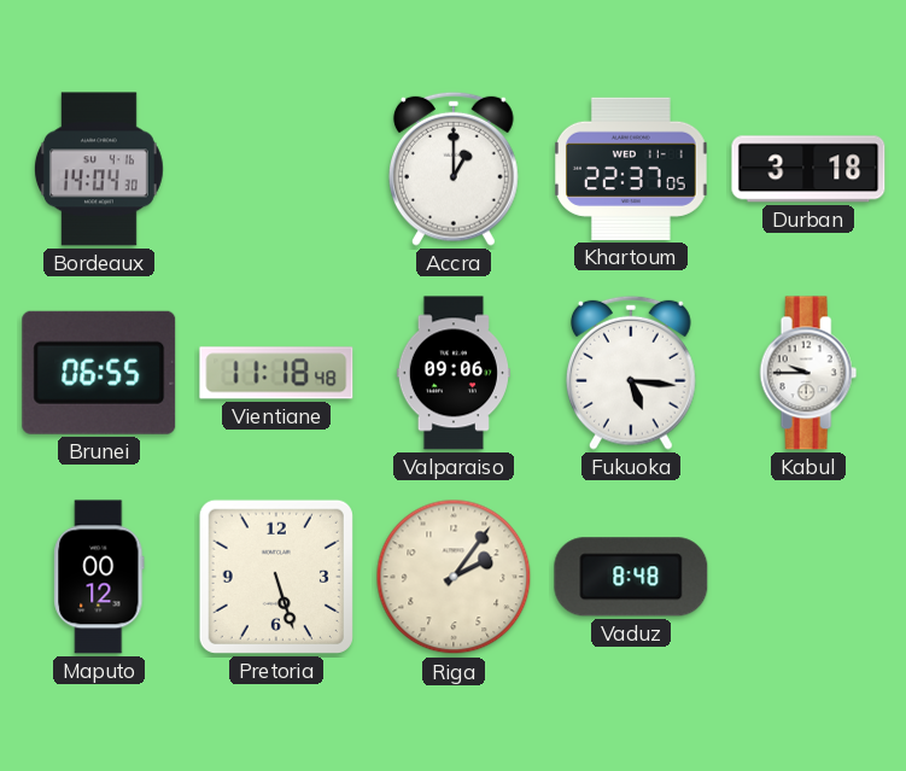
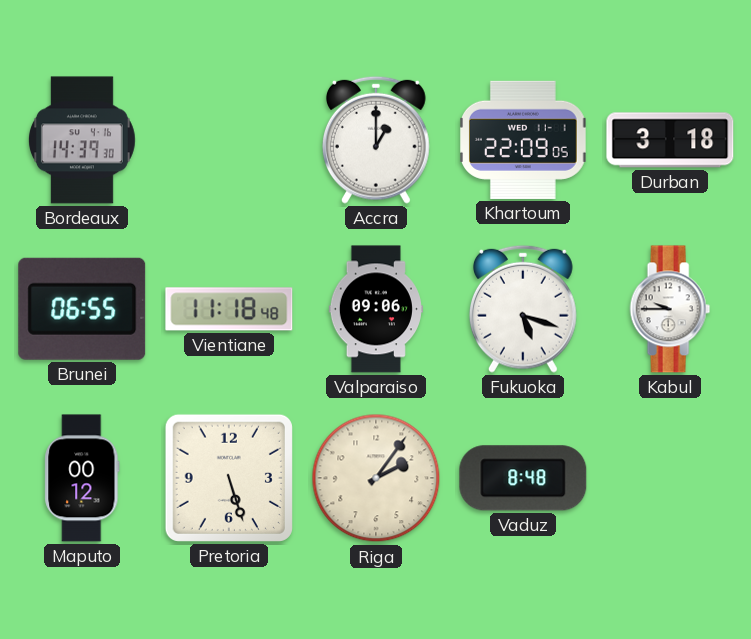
Bordeaux: 14:04 -> 14:39 (82, 140)
Khartoum: 22:37 -> 22:09 (524, 140)
Fukuoka: 5:16 -> 5:18 (523, 309)
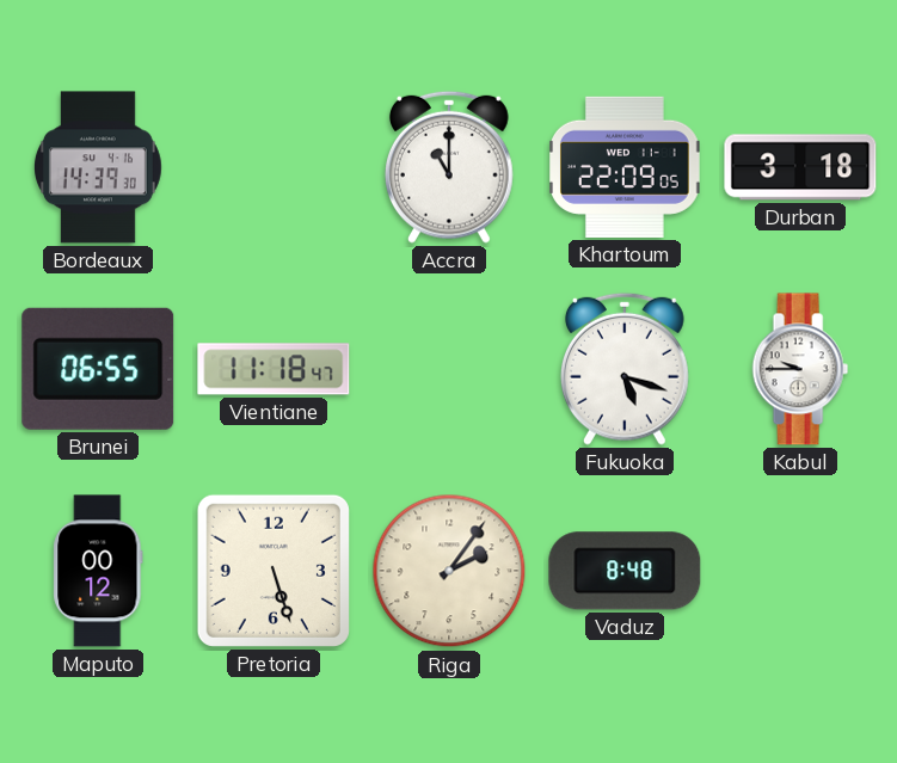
Accra: 1:00 -> 11:00 (449, 167)
Vientiane: 11:18:48 -> 11:18:47 (274, 369)
Valparaiso: 09:06 -> none (376, 309)
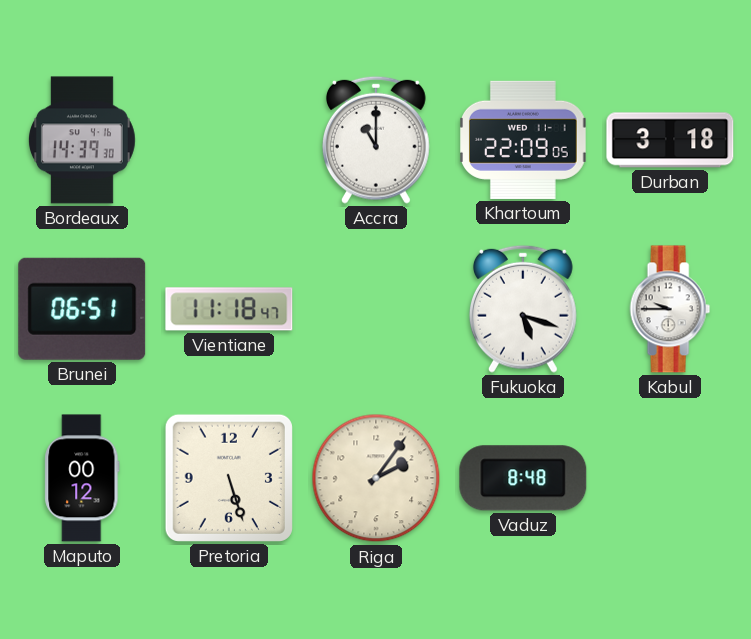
Brunei: 06:55 -> 06:51 (82, 309)
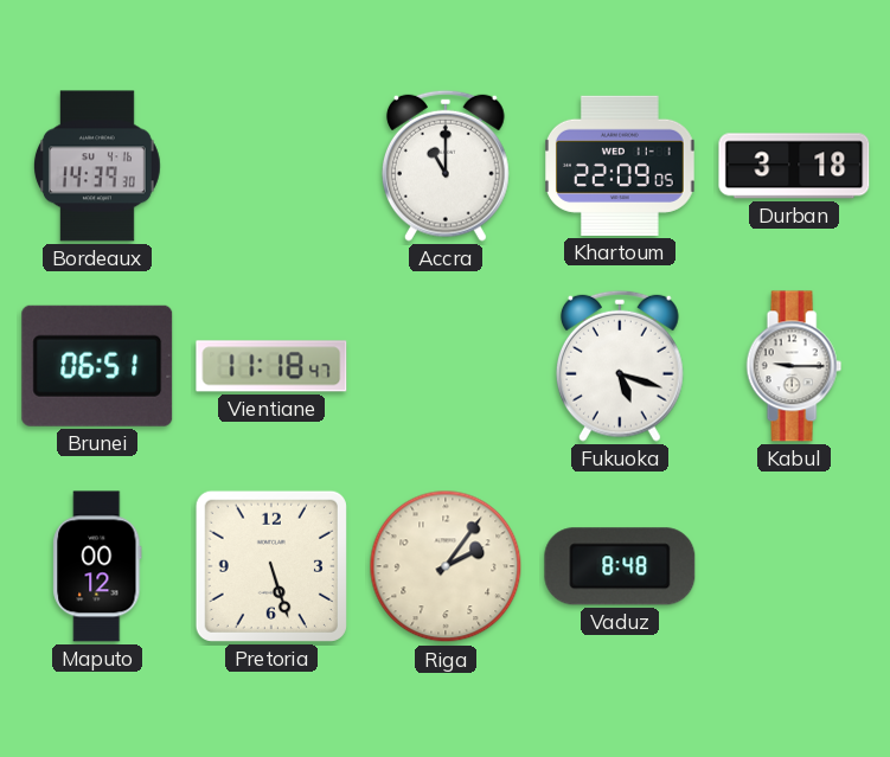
Kabul: 9:45 -> 9:15 (794, 366)
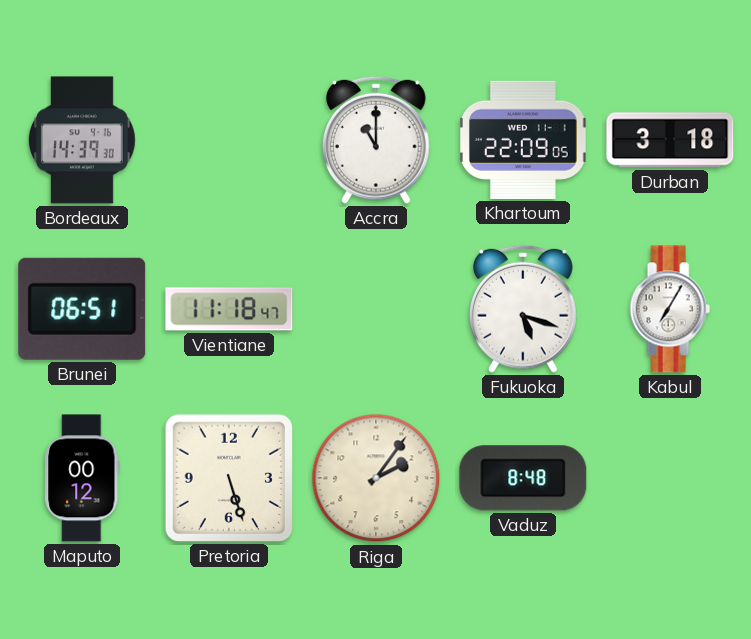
Kabul: 9:15 -> 7:05 (670, 309)
